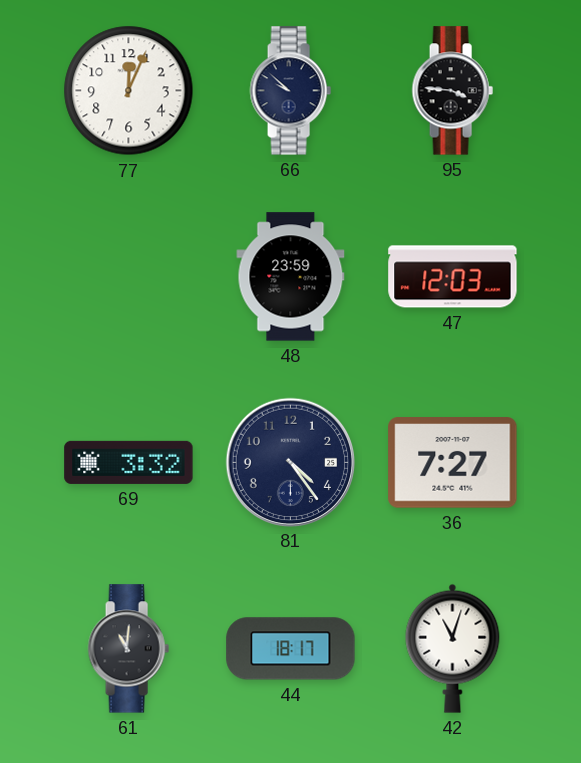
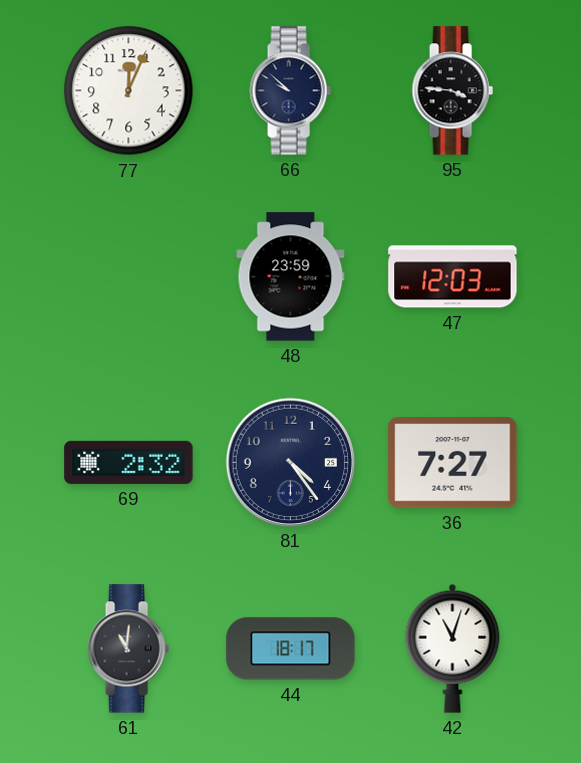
69: 3:32 -> 2:32 (129, 462)
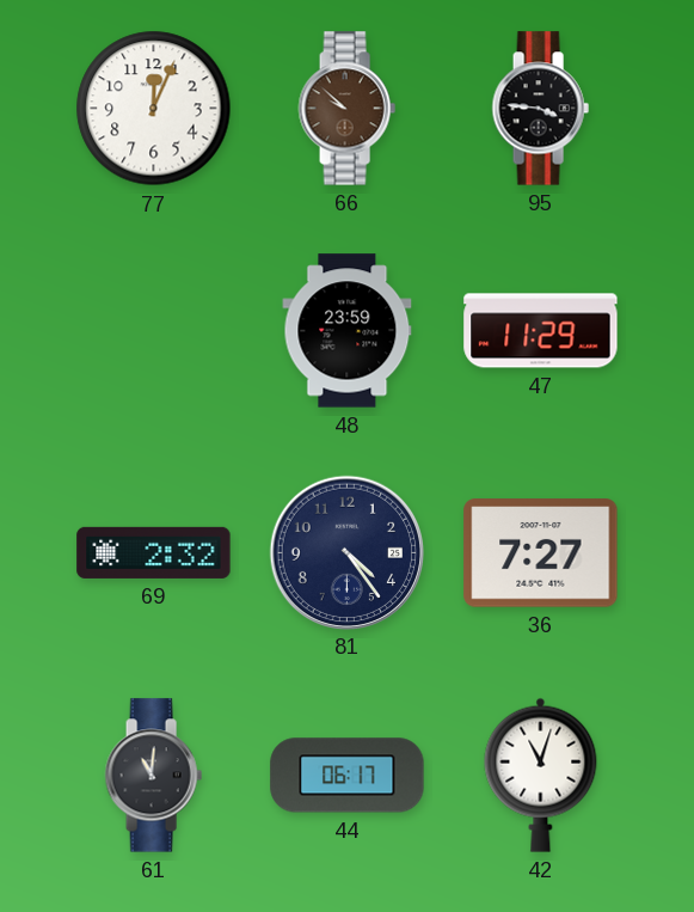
66 dial: navy -> brown (346, 109)
47: 12:03 -> 11:29 (541, 331)
44: 18:17 -> 06:17 (348, 776)
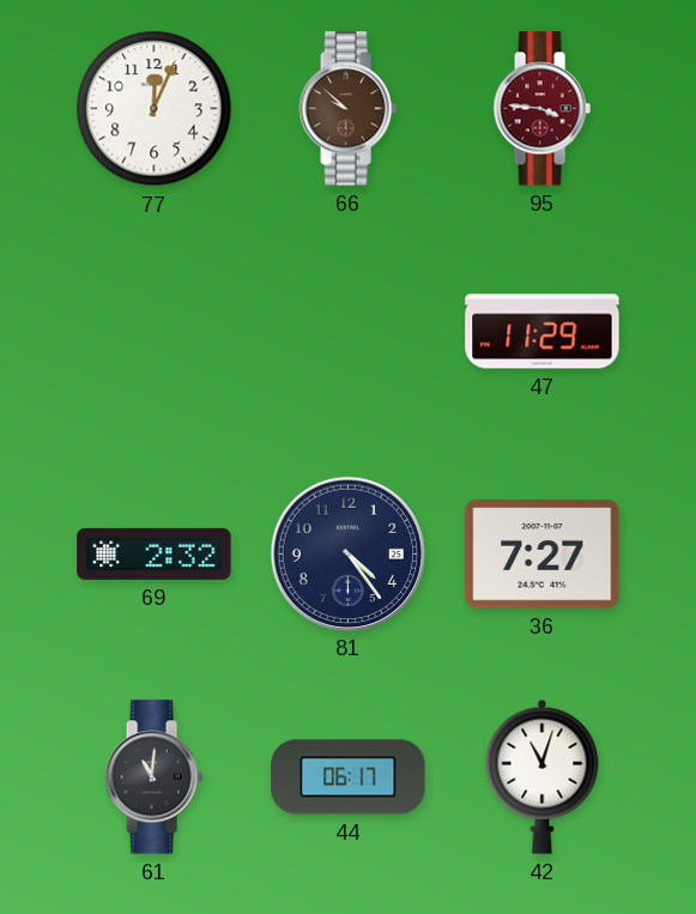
95 dial: black -> burgundy (541, 109)
48: 23:59 -> none (348, 331)
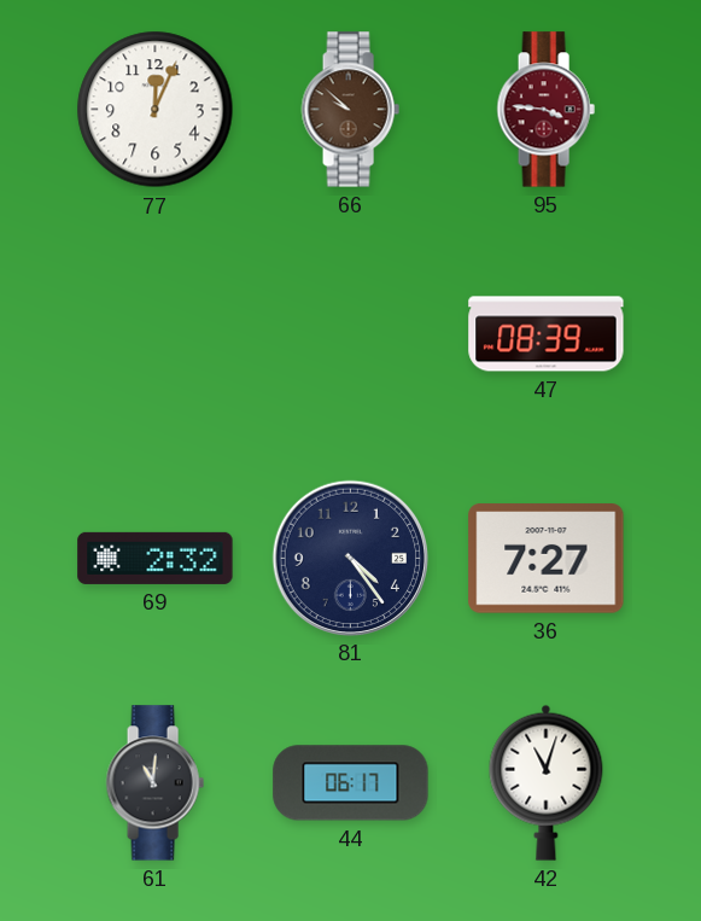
47: 11:29 -> 08:39 (547, 334)
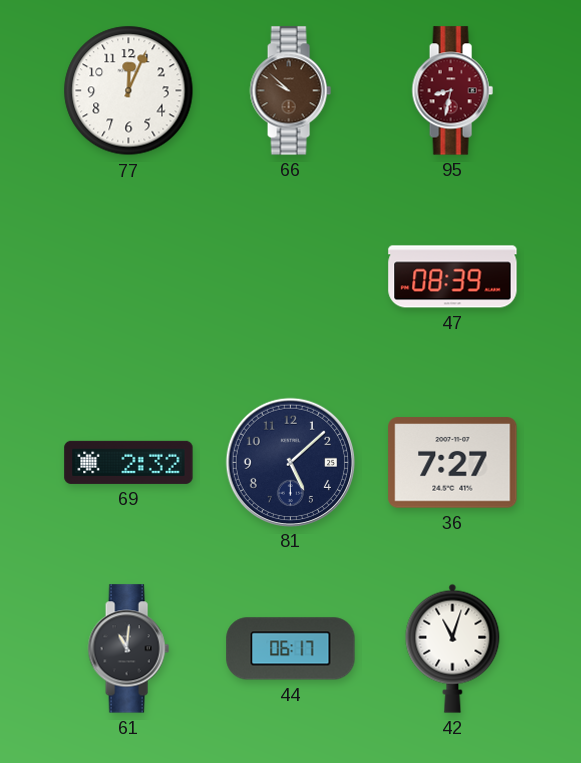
95: 3:46 -> 8:32 (452, 91)
81: 4:24 -> 5:08 (290, 462)
